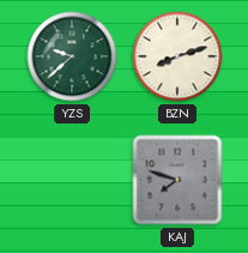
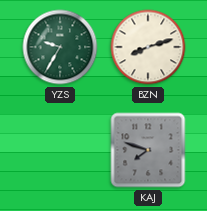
YZS: 9:38 -> 9:35 (60, 47)
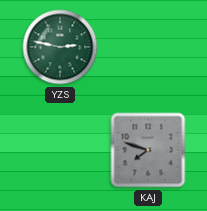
YZS: 9:35 -> 2:47 (60, 47)
BZN: 8:12 -> none (148, 47)
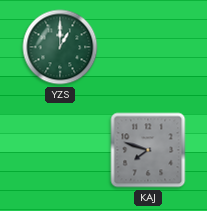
YZS: 2:47 -> 1:00 (60, 47)
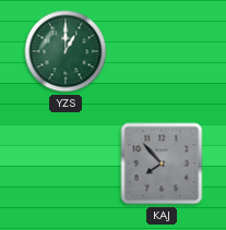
KAJ: 7:48 -> 7:53 (162, 164)
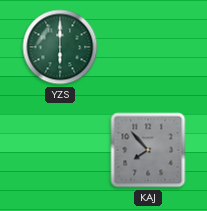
YZS: 1:00 -> 6:00 (60, 47)
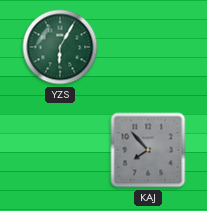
YZS: 6:00 -> 6:05 (60, 47)
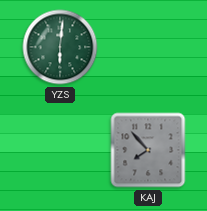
YZS: 6:05 -> 6:01 (60, 47)
